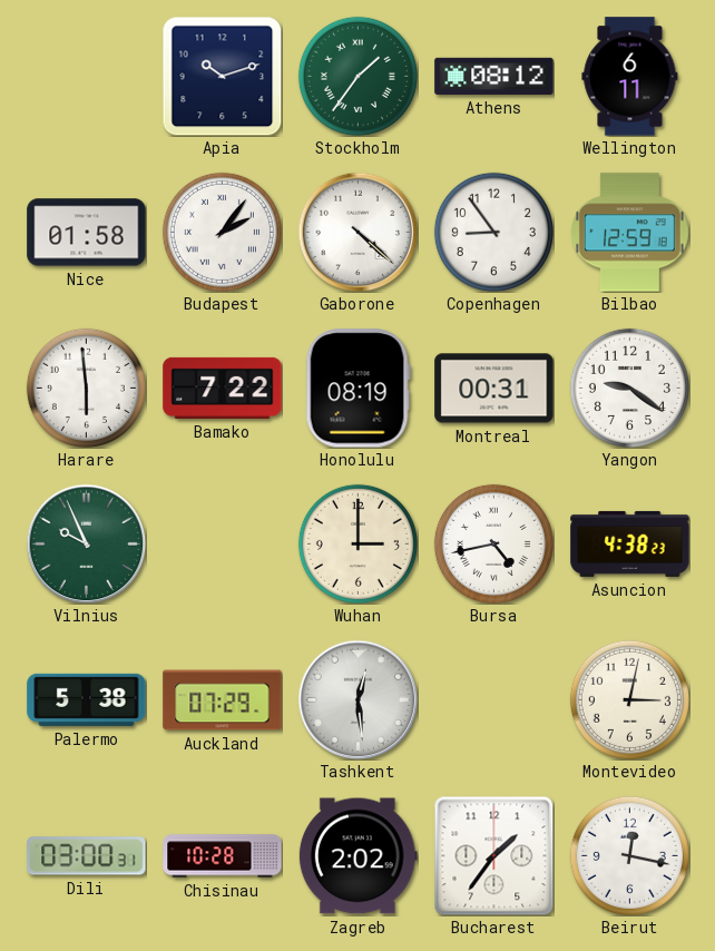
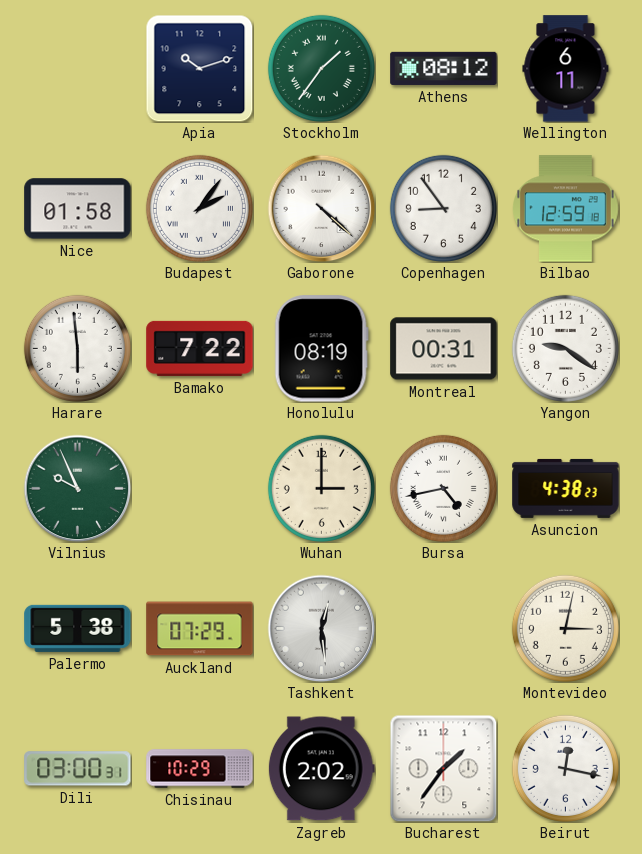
Chisinau: 10:28 -> 10:29 (200, 769)
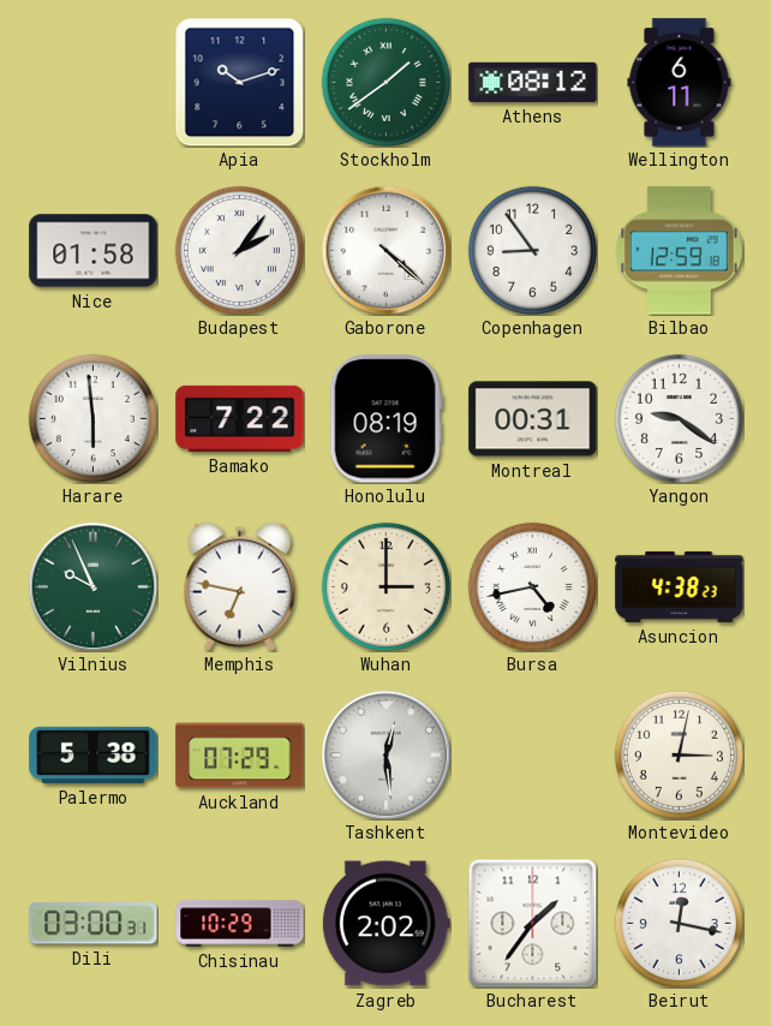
Stockholm: 1:36 -> 1:39 (385, 82)
Memphis: none -> 6:47 (239, 586)
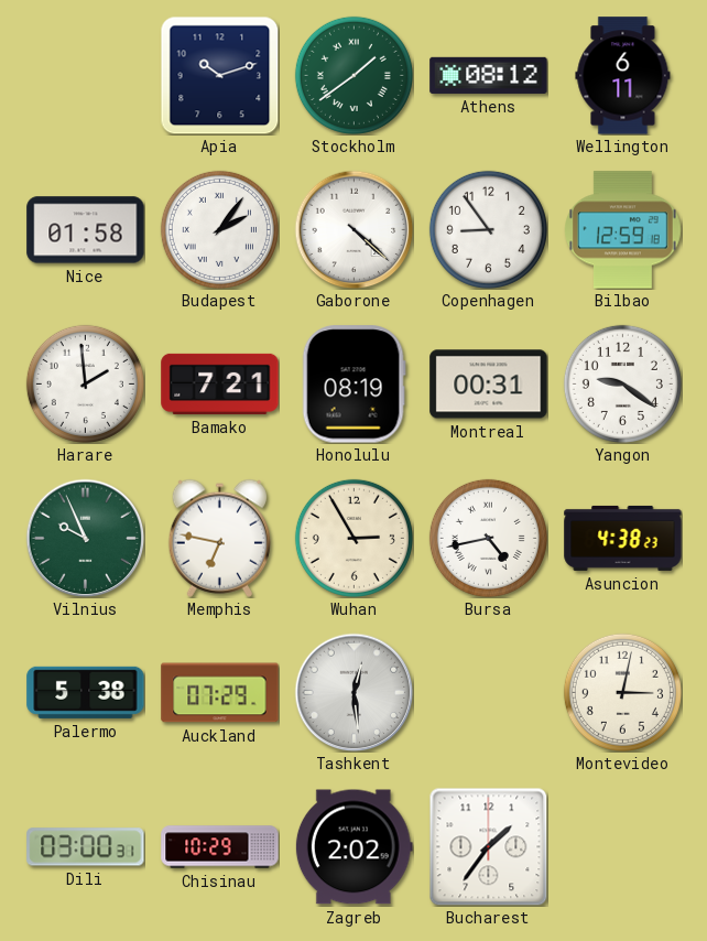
Harare: 5:59 -> 1:59 (85, 383)
Bamako: 7:22 -> 7:21 (220, 383)
Wuhan: 3:00 -> 2:55 (353, 538)
Beirut: 12:17 -> none (679, 923)
